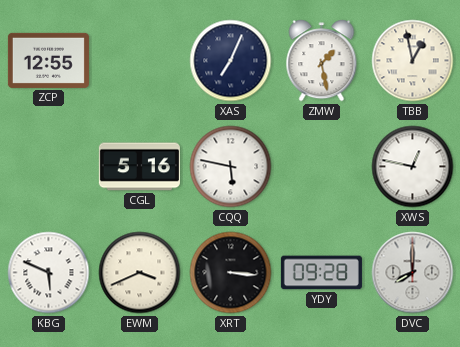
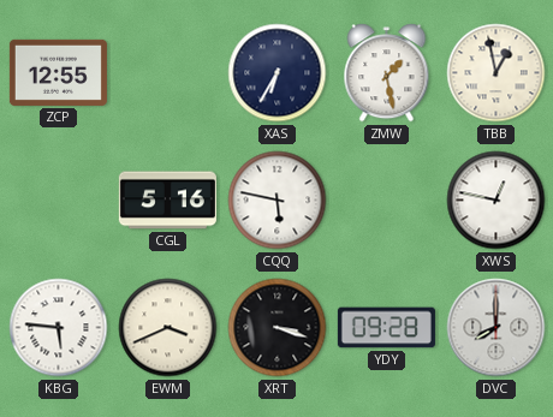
XAS: 7:04 -> 6:35 (278, 73)
KBG: 5:49 -> 5:46 (59, 328)
XRT: 3:16 -> 3:18 (278, 328)
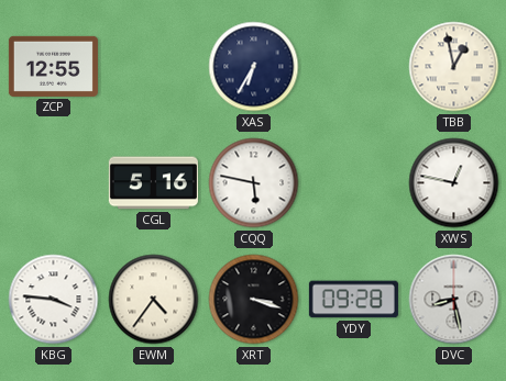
ZMW: 1:28 -> none (387, 73)
KBG: 5:46 -> 3:46 (54, 300)
EWM: 3:41 -> 4:36 (154, 300)
DVC: 8:00 -> 8:28 (454, 300)
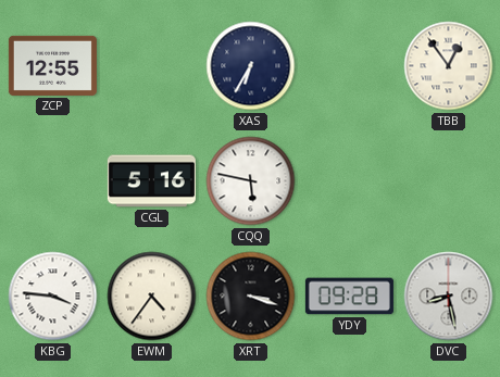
TBB: 12:58 -> 12:54 (449, 66)
XWS: 12:47 -> none (454, 183)
